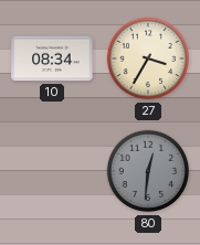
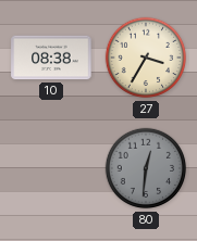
10: 08:34 -> 08:38 (51, 58)
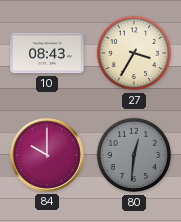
10: 08:38 -> 08:43 (47, 53)
84: none -> 10:00 (47, 155)
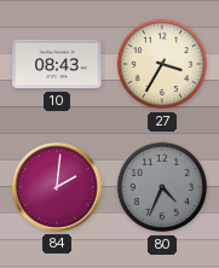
84: 10:00 -> 2:01 (57, 187)
80: 12:31 -> 4:34 (162, 187)
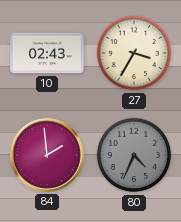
10: 08:43 -> 02:43 (47, 53)
84: 2:01 -> 1:59 (47, 155)
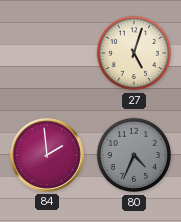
10: 02:43 -> none (47, 53)
27: 3:35 -> 5:03 (134, 53)
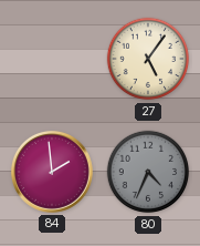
27: 5:03 -> 5:06 (148, 59)
